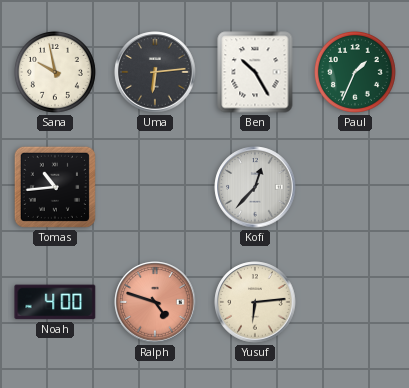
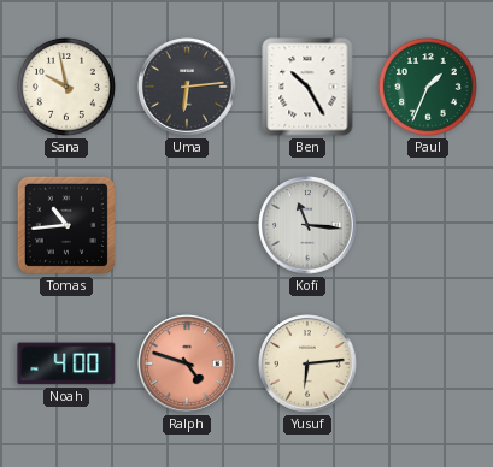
Kofi: 12:37 -> 11:16 (307, 225)
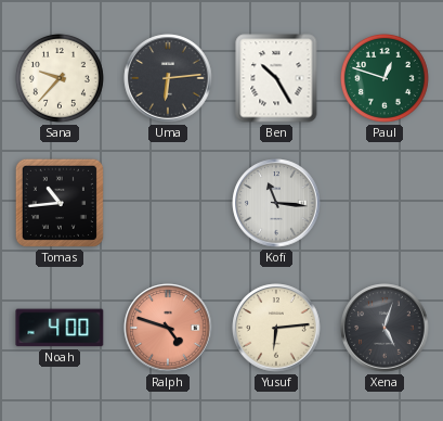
Sana: 9:58 -> 9:37 (60, 78)
Paul: 1:34 -> 12:48 (385, 78)
Xena: none -> 5:03 (385, 328)
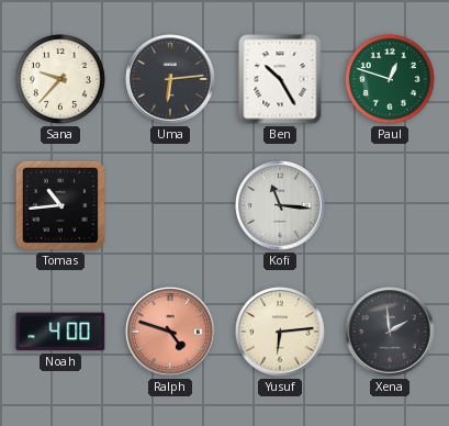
Xena: 5:03 -> 1:59 (390, 332)
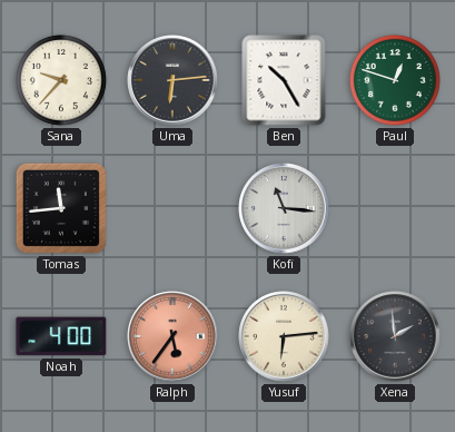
Tomas: 10:44 -> 11:44 (61, 208)
Ralph: 4:48 -> 5:36 (172, 336)
